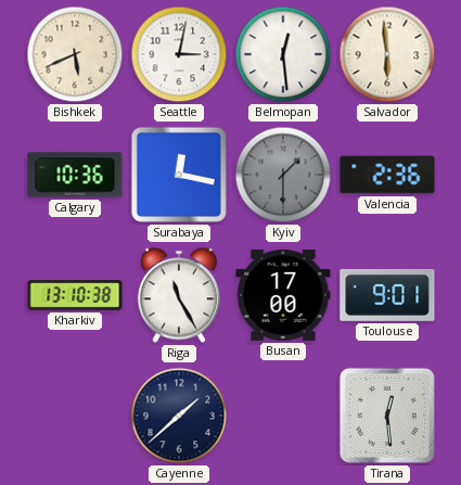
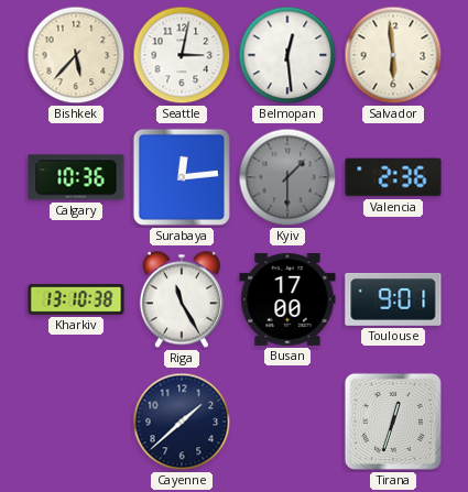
Bishkek: 5:41 -> 5:37 (76, 55)
Surabaya: 12:17 -> 12:14 (182, 177)
Tirana: 12:29 -> 12:33 (393, 422)
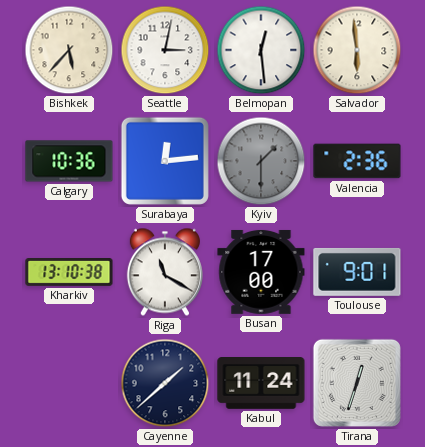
Riga: 11:25 -> 11:20 (165, 272)
Kabul: none -> 11:24 (261, 384)
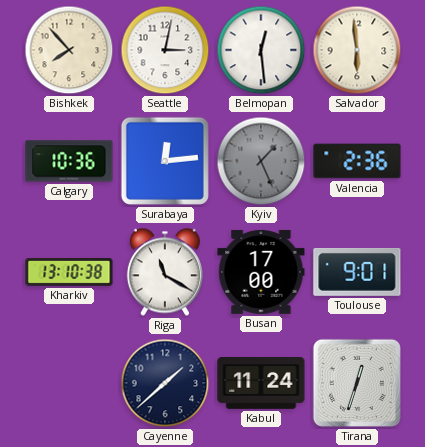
Bishkek: 5:37 -> 7:53 (69, 50)
Kyiv: 1:30 -> 1:26 (261, 161)
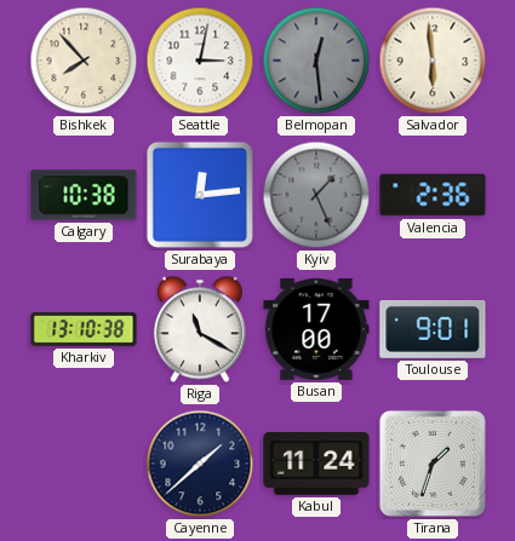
Belmopan dial: white -> grey (316, 61)
Calgary: 10:36 -> 10:38 (84, 195)
Tirana: 12:33 -> 1:33 (433, 464)
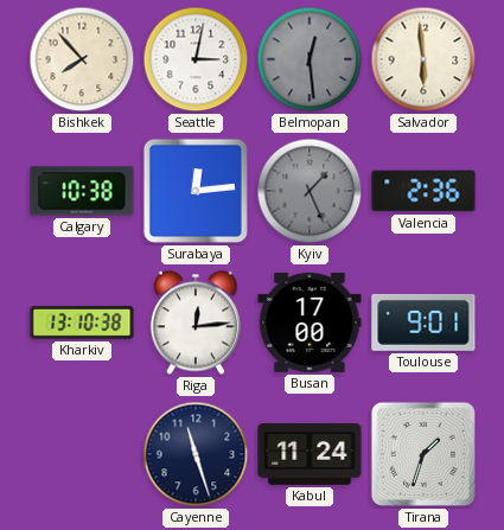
Riga: 11:20 -> 12:14 (196, 323)
Cayenne: 1:38 -> 11:27 (196, 454)
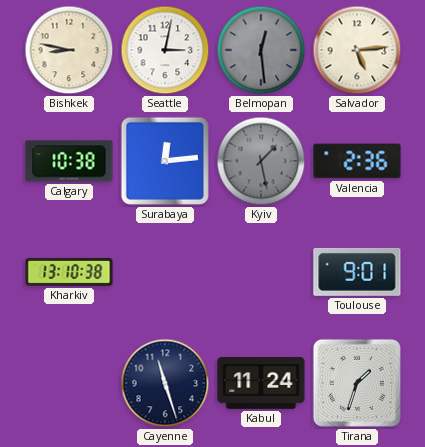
Bishkek: 7:53 -> 8:47 (69, 50)
Salvador: 5:59 -> 5:14 (357, 50)
Kyiv: 1:26 -> 1:28 (261, 161)
Riga: 12:14 -> none (196, 323)
Busan: 17:00 -> none (310, 323)
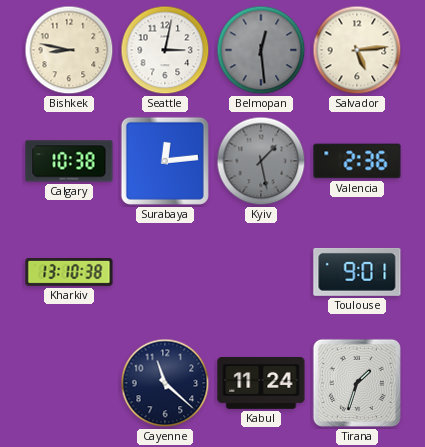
Cayenne: 11:27 -> 11:22 (165, 383)
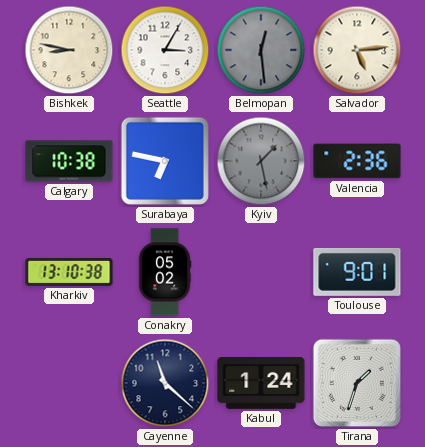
Seattle: 3:02 -> 3:05 (165, 50)
Surabaya: 12:14 -> 6:47 (165, 161)
Conakry: none -> 05:02 (165, 272)
Kabul: 11:24 -> 1:24 (261, 384)
